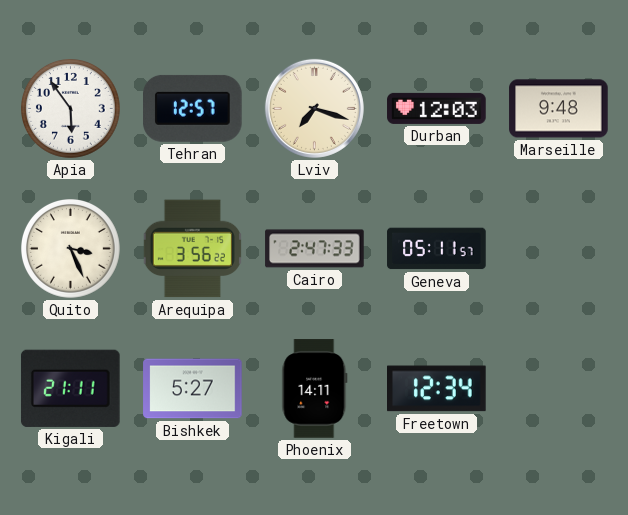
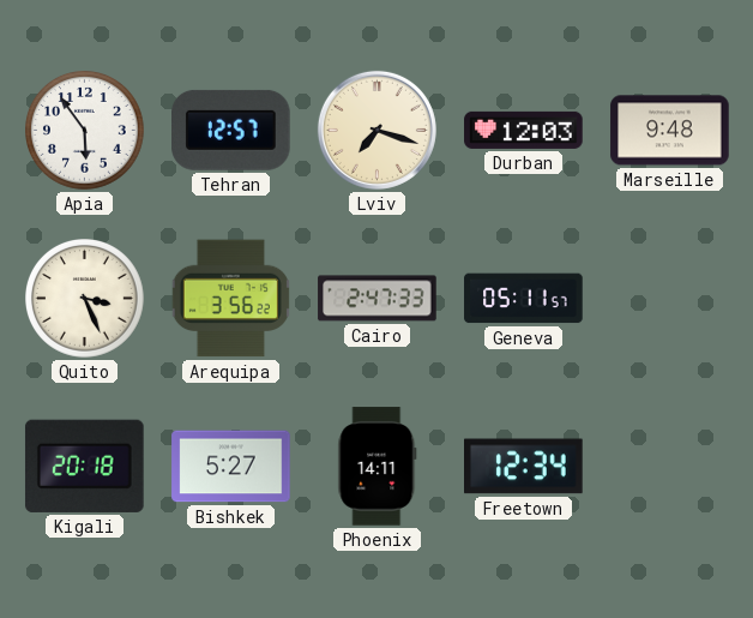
Kigali: 21:11 -> 20:18 (85, 466)
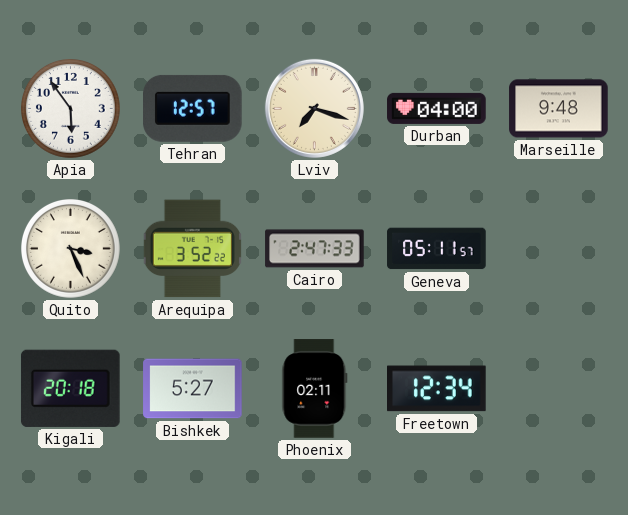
Durban: 12:03 -> 04:00 (437, 108)
Arequipa: 3:56 -> 3:52 (192, 249)
Phoenix: 14:11 -> 02:11 (315, 389)
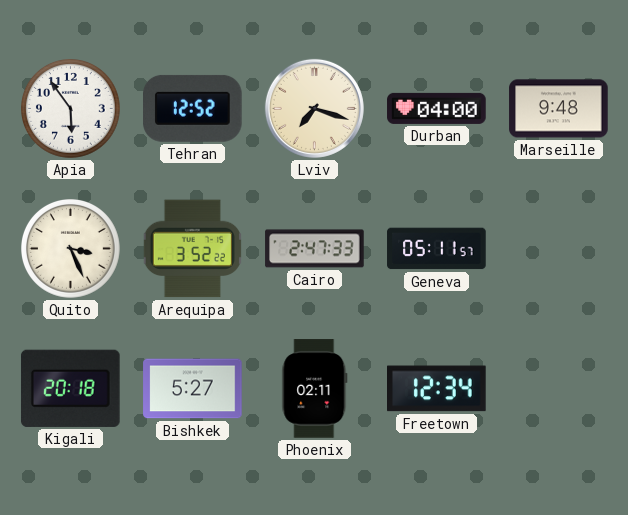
Tehran: 12:57 -> 12:52 (193, 108)
